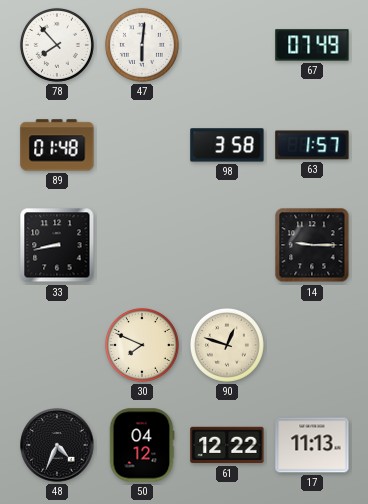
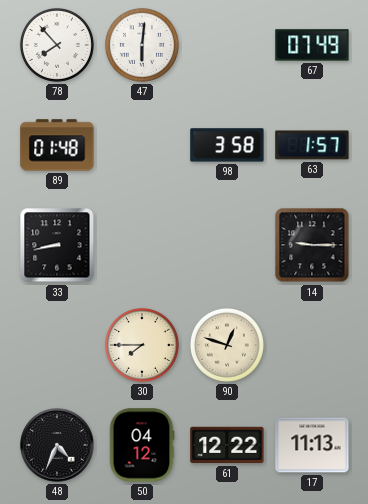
30: 7:49 -> 7:45 (142, 345)
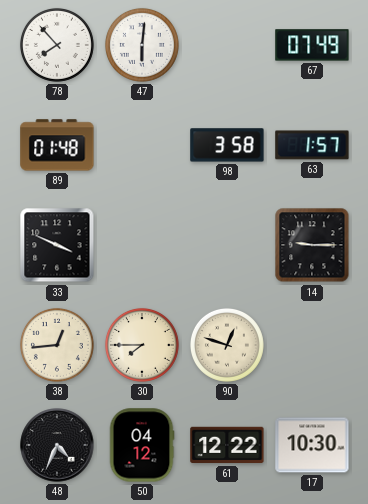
33: 8:43 -> 3:49 (57, 245)
38: none -> 12:44 (57, 345)
17: 11:13 -> 10:30 (312, 445)
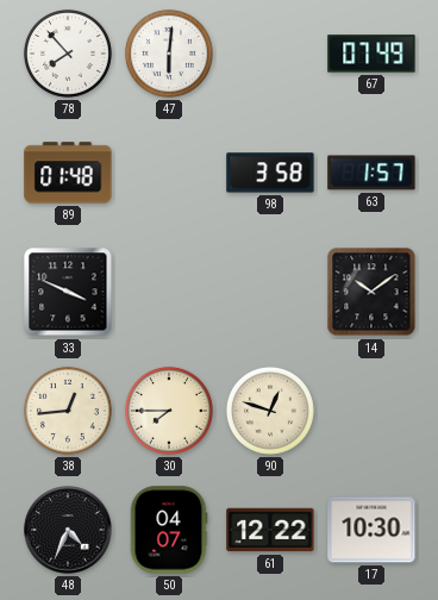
14: 9:15 -> 10:09 (371, 292)
50: 04:12 -> 04:07 (169, 530)
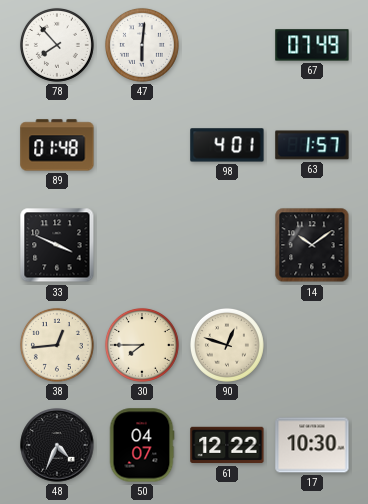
98: 3:58 -> 4:01 (227, 145)
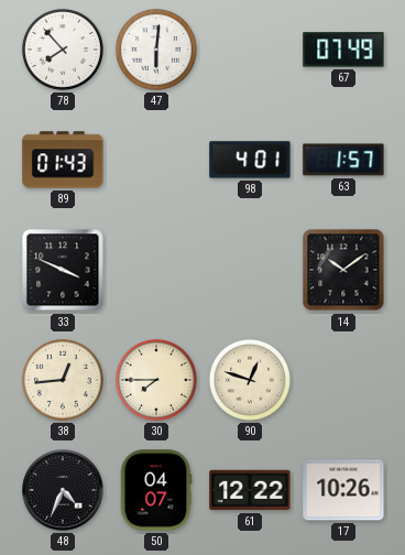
89: 01:48 -> 01:43 (63, 160)
17: 10:30 -> 10:26 (343, 490)
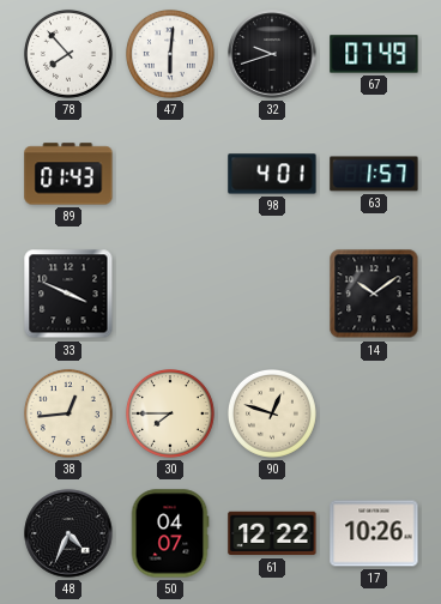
32: none -> 9:42 (272, 54)
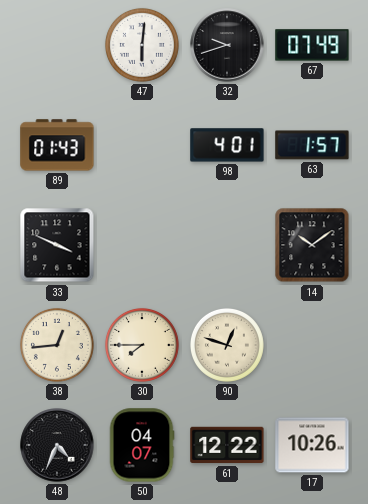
78: 7:53 -> none (68, 54)
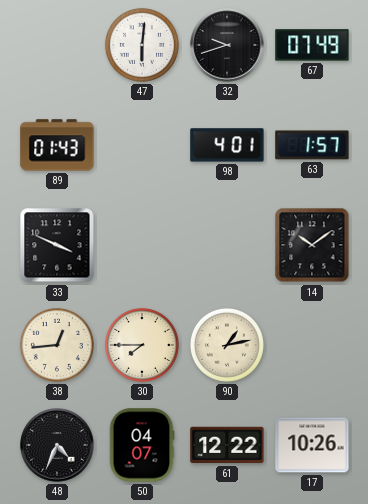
90: 12:48 -> 1:13 (227, 345)
